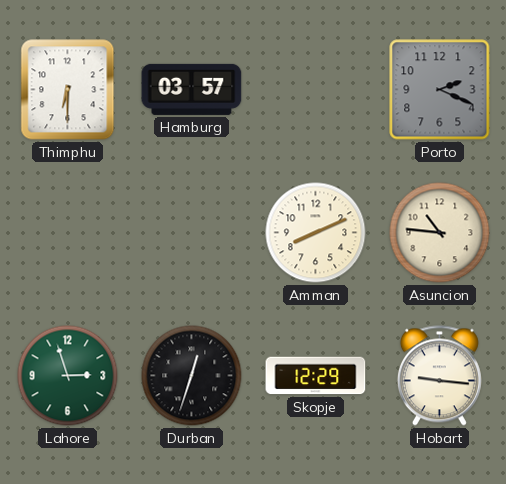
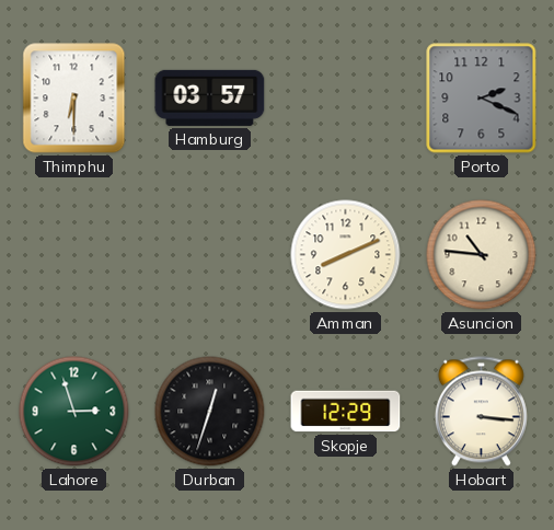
Hobart: 9:16 -> 3:16 (481, 412)
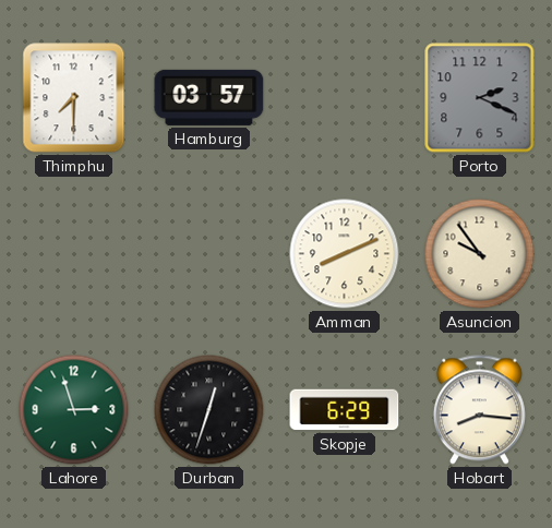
Thimphu: 6:30 -> 7:30 (74, 98)
Asuncion: 10:46 -> 9:54 (480, 254)
Skopje: 12:29 -> 6:29 (345, 410)
Hobart: 3:16 -> 8:16 (479, 410)
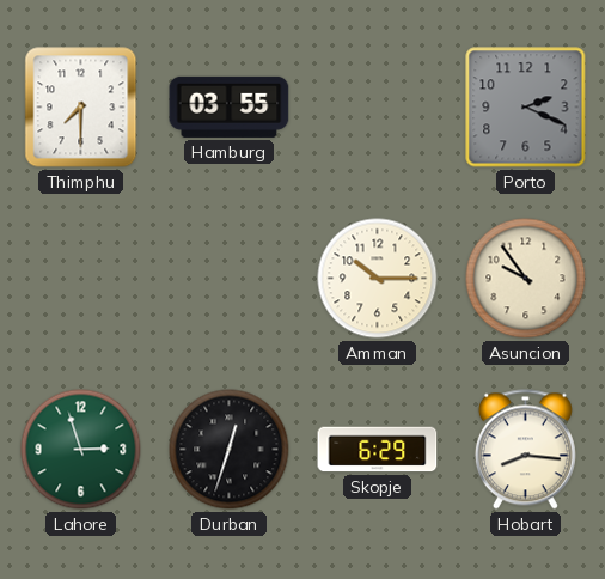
Hamburg: 03:57 -> 03:55 (230, 106)
Amman: 8:11 -> 10:15 (378, 279)
